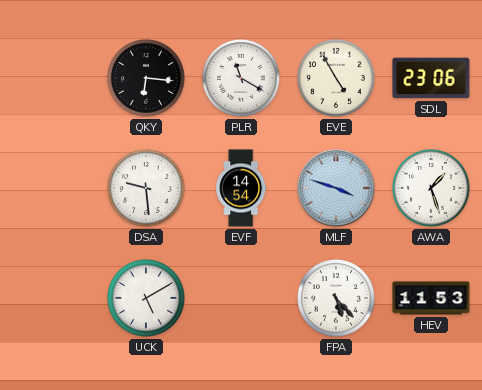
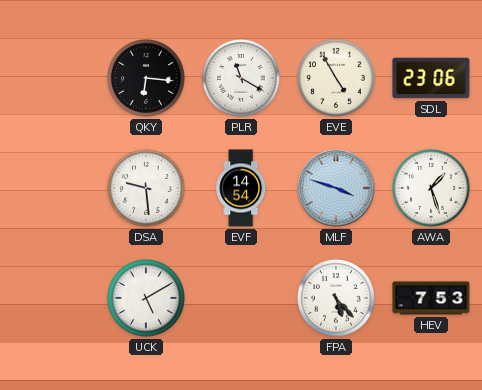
HEV: 11:53 -> 7:53 (431, 298)
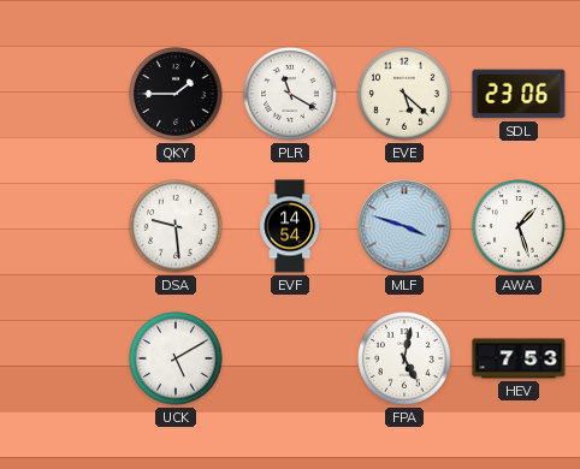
QKY: 6:16 -> 1:45 (176, 94)
EVE: 4:55 -> 5:22 (404, 94)
FPA: 5:23 -> 5:02 (404, 358)
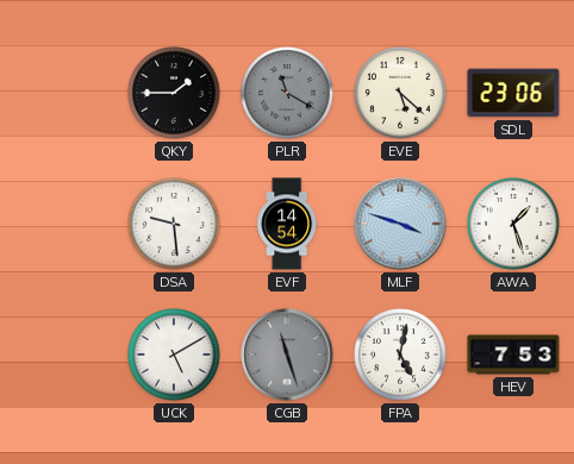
PLR dial: white -> grey (287, 93)
CGB: none -> 11:27 (287, 355)
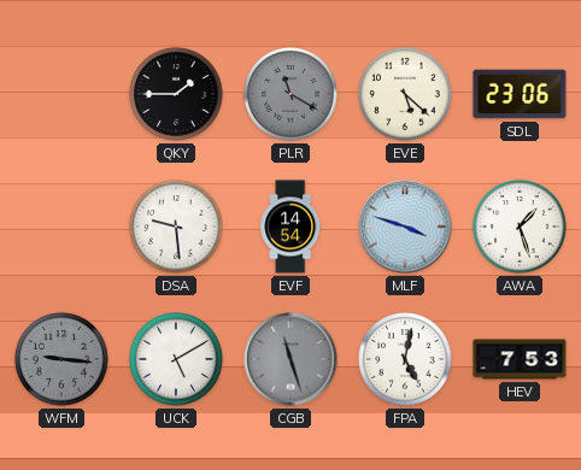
WFM: none -> 9:16 (61, 359)
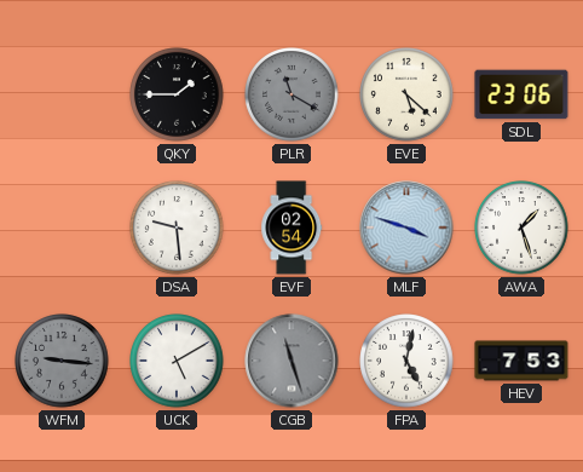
EVF: 14:54 -> 02:54 (291, 228)
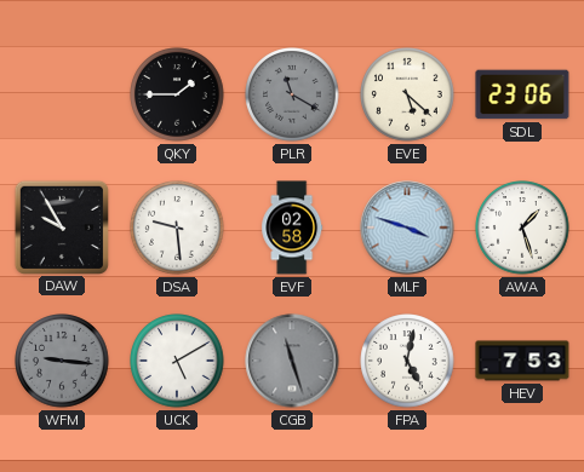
DAW: none -> 9:55 (61, 226)
EVF: 02:54 -> 02:58 (292, 228)
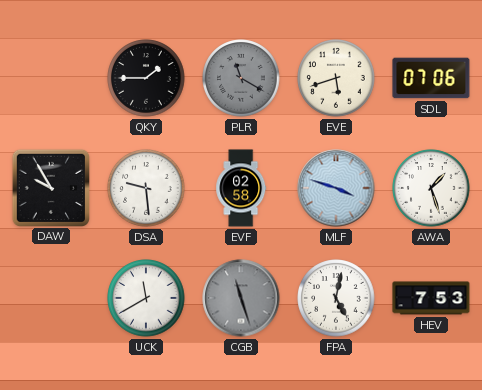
EVE: 5:22 -> 5:42 (336, 78)
SDL: 23:06 -> 07:06 (431, 78)
WFM: 9:16 -> none (62, 361)
UCK: 5:10 -> 11:40 (146, 298)
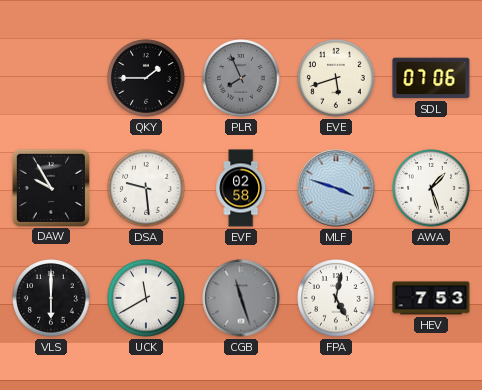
PLR: 11:20 -> 7:56 (241, 78)
VLS: none -> 6:00 (51, 298)
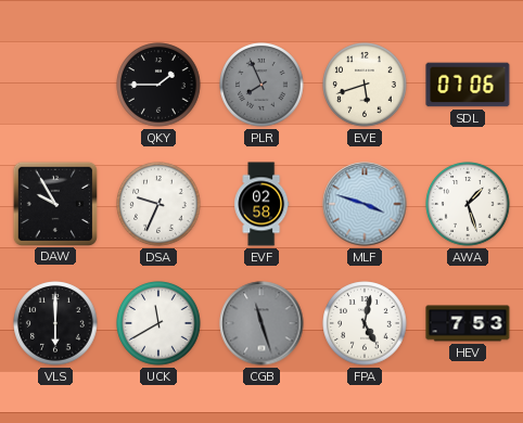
DSA: 9:29 -> 9:34 (158, 204)
